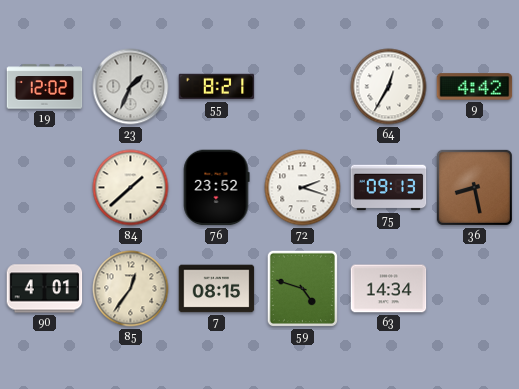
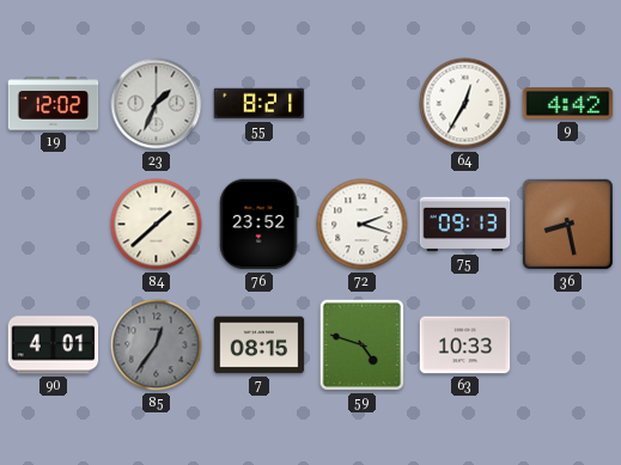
85 dial: cream -> grey (157, 345)
63: 14:34 -> 10:33 (465, 345)
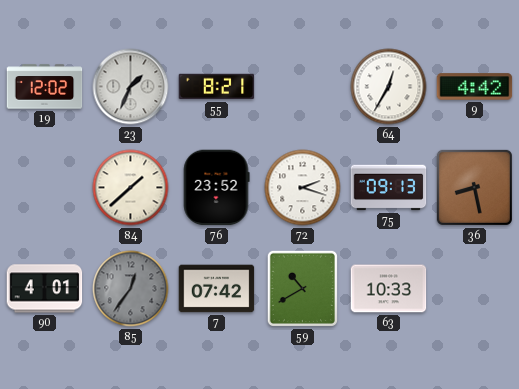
7: 08:15 -> 07:42 (217, 289)
59: 4:48 -> 10:40 (302, 288)
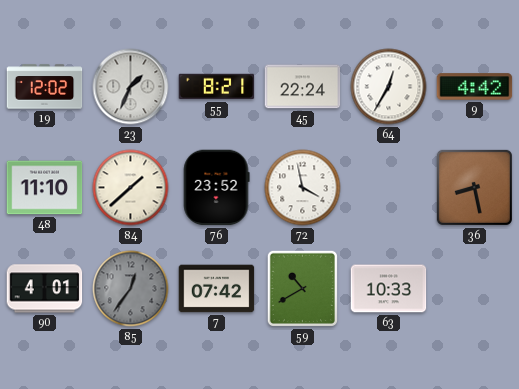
45: none -> 22:24 (303, 87)
48: none -> 11:10 (45, 188)
72: 2:18 -> 3:58 (303, 188)
75: 09:13 -> none (389, 188)
